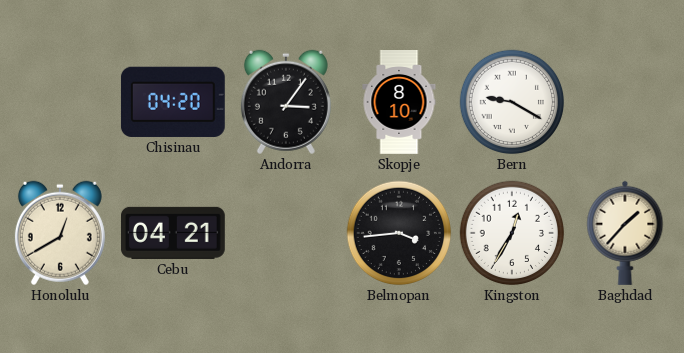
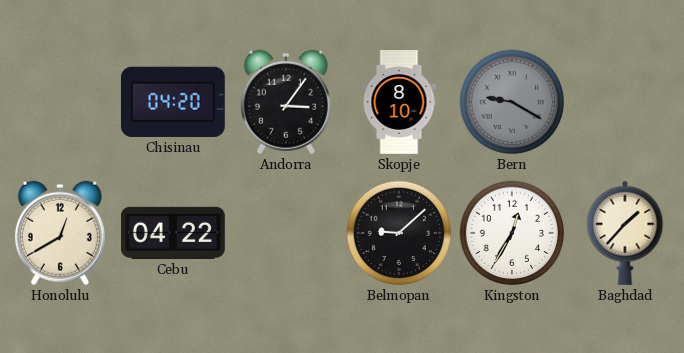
Bern dial: white -> grey (512, 102)
Cebu: 04:21 -> 04:22 (173, 233)
Belmopan: 3:44 -> 9:08 (399, 233)
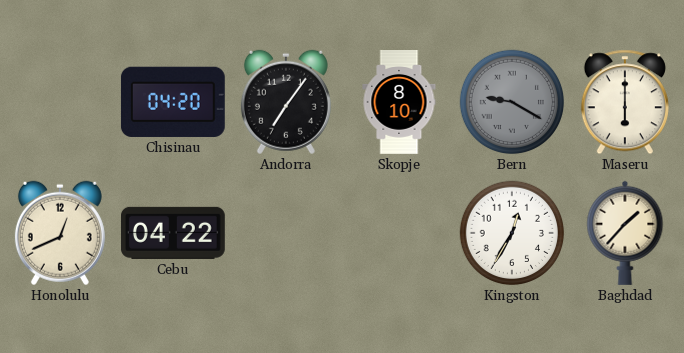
Andorra: 3:06 -> 7:06 (286, 102)
Maseru: none -> 6:00 (625, 102)
Honolulu: 12:40 -> 12:41 (60, 233)
Belmopan: 9:08 -> none (399, 233)
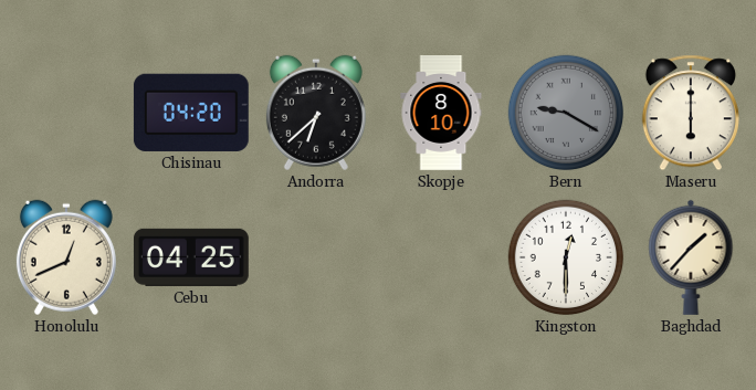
Andorra: 7:06 -> 6:38 (316, 113)
Cebu: 04:22 -> 04:25 (191, 257)
Kingston: 12:35 -> 12:30 (566, 257)
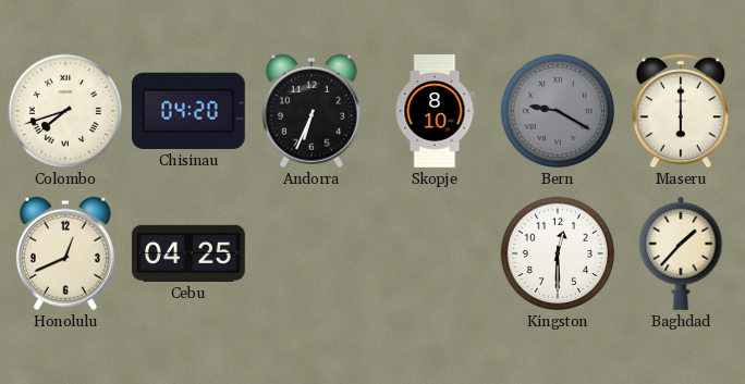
Colombo: none -> 7:42 (65, 111)
Andorra: 6:38 -> 6:34 (312, 111)
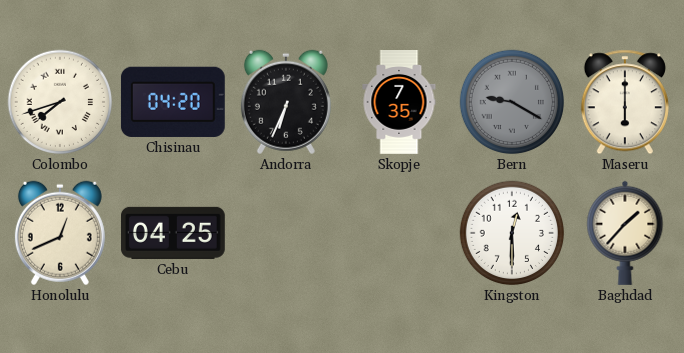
Skopje: 8:10 -> 7:35 (399, 103)
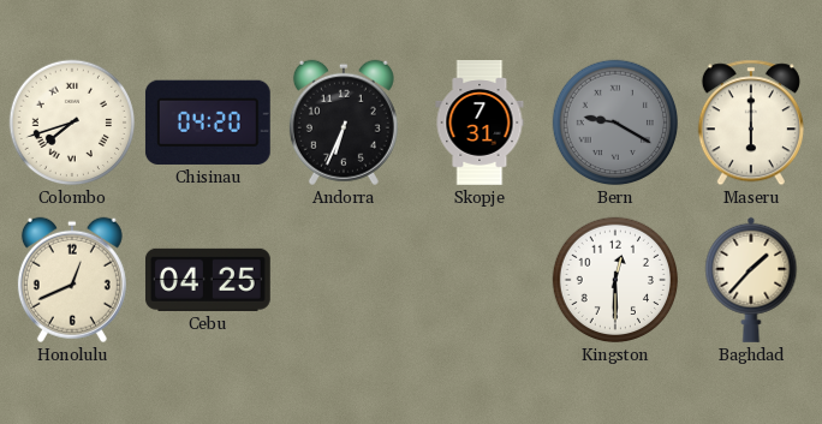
Skopje: 7:35 -> 7:31 (479, 124)
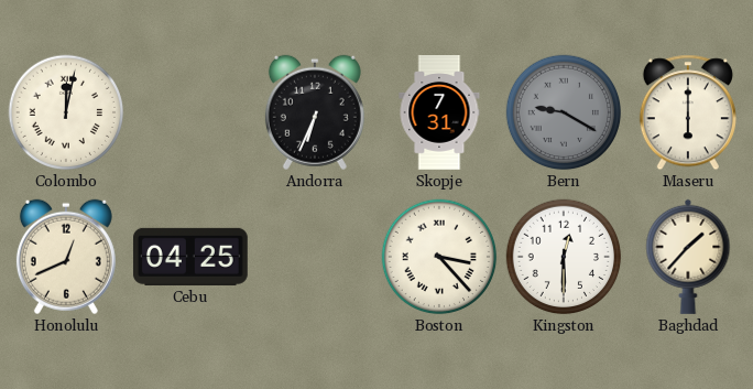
Colombo: 7:42 -> 12:02 (66, 112)
Chisinau: 04:20 -> none (208, 123)
Boston: none -> 3:23 (439, 257)
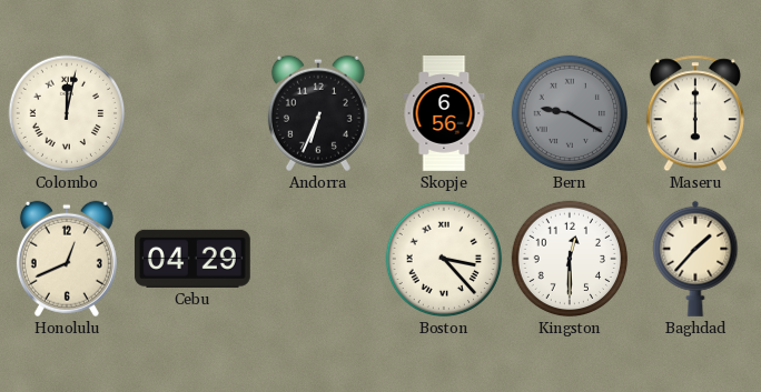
Skopje: 7:31 -> 6:56 (444, 114)
Cebu: 04:25 -> 04:29 (192, 259)
